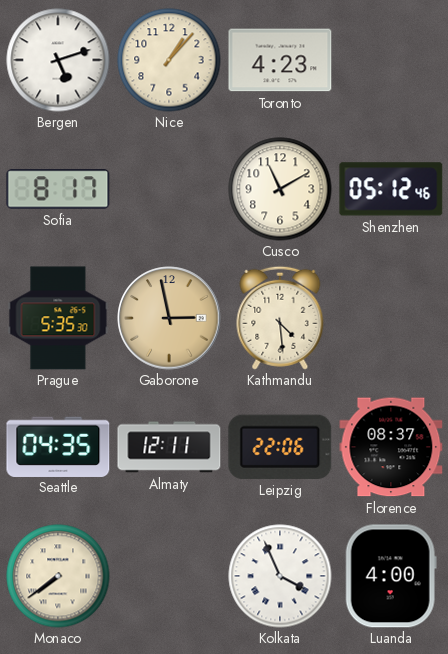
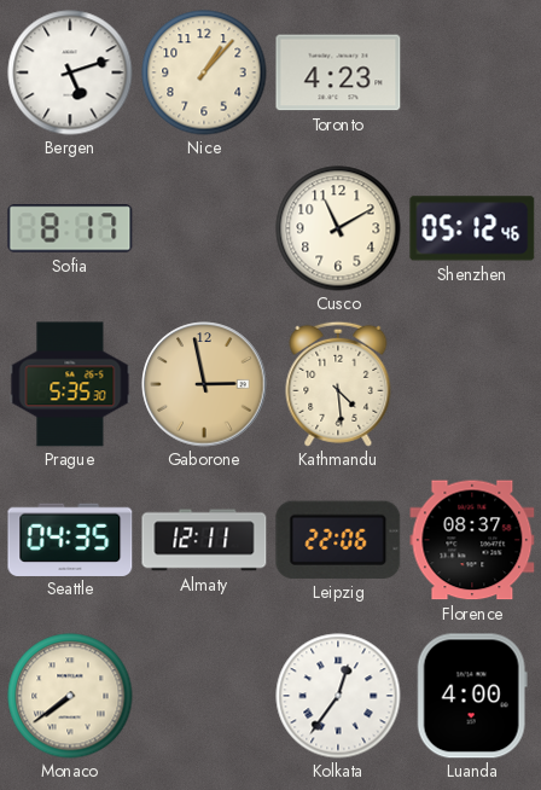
Kolkata: 3:56 -> 12:36 (338, 696)
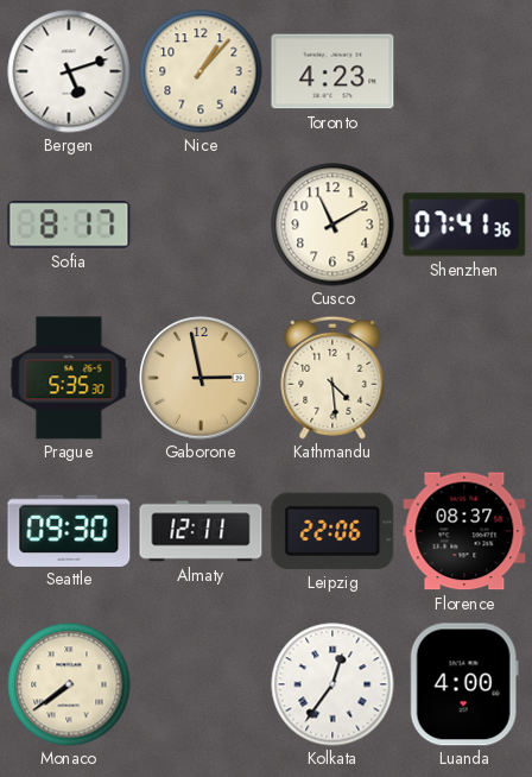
Shenzhen: 05:12 -> 07:41 (464, 225)
Seattle: 04:35 -> 09:30 (69, 530)
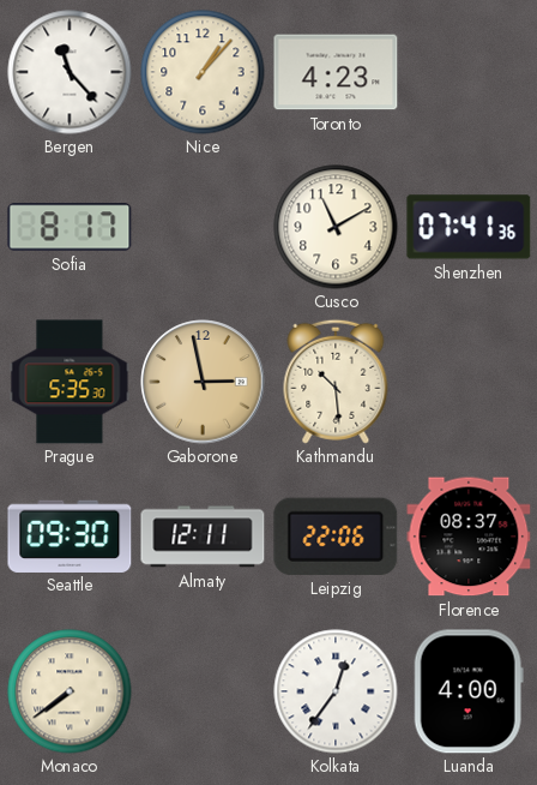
Bergen: 5:12 -> 11:23 (70, 72)
Kathmandu: 4:29 -> 10:29 (336, 382)
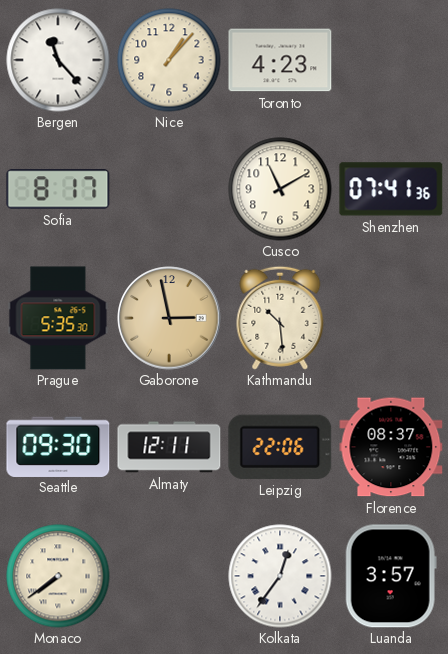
Luanda: 4:00 -> 3:57 (391, 576)
